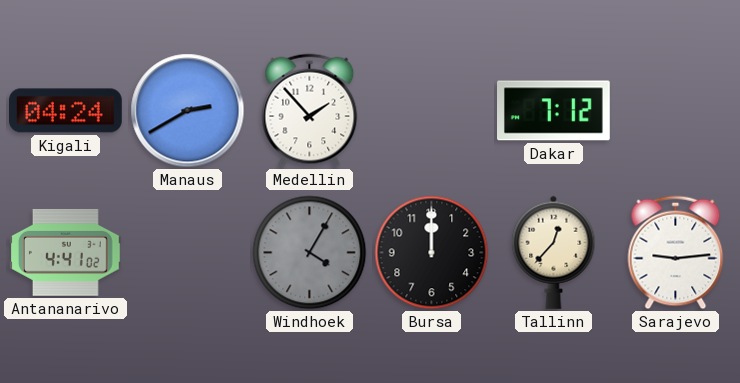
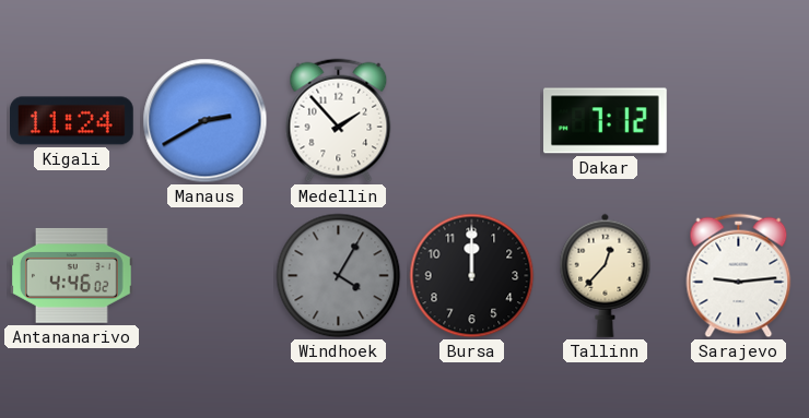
Kigali: 04:24 -> 11:24 (72, 121)
Antananarivo: 4:41 -> 4:46 (71, 275)
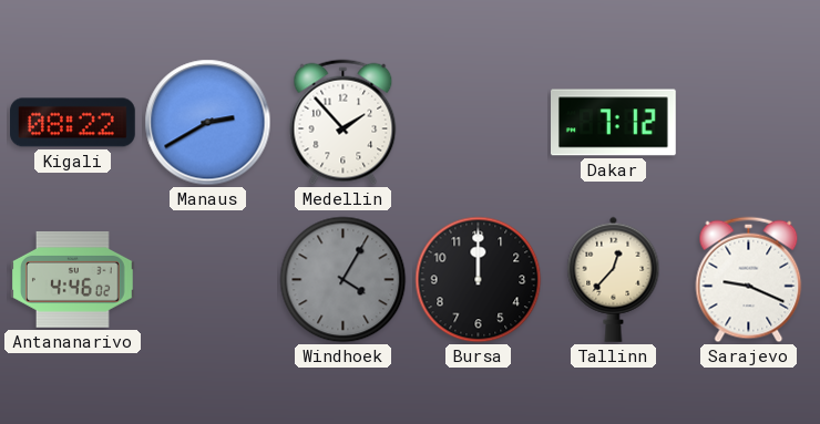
Kigali: 11:24 -> 08:22 (73, 123)
Sarajevo: 9:14 -> 9:19 (749, 280)
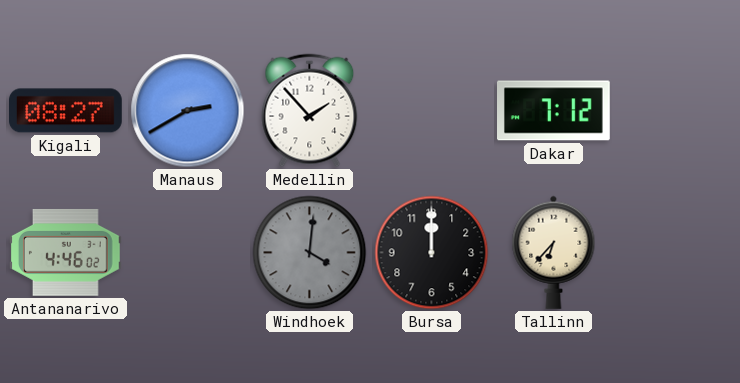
Kigali: 08:22 -> 08:27 (66, 111)
Windhoek: 4:05 -> 4:01 (310, 253)
Tallinn: 12:37 -> 6:37 (554, 252)
Sarajevo: 9:19 -> none (749, 280)
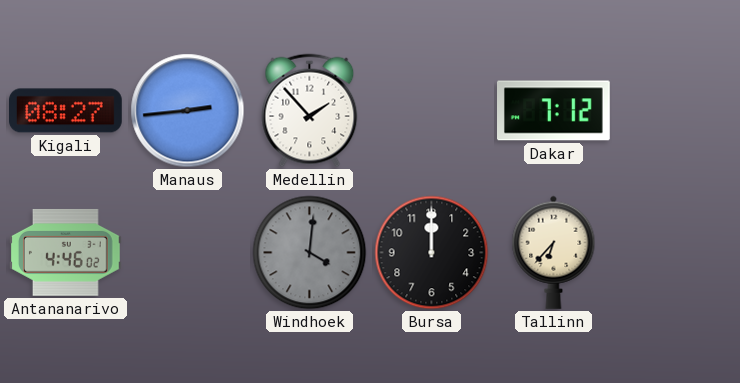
Manaus: 2:40 -> 2:44 (188, 111)
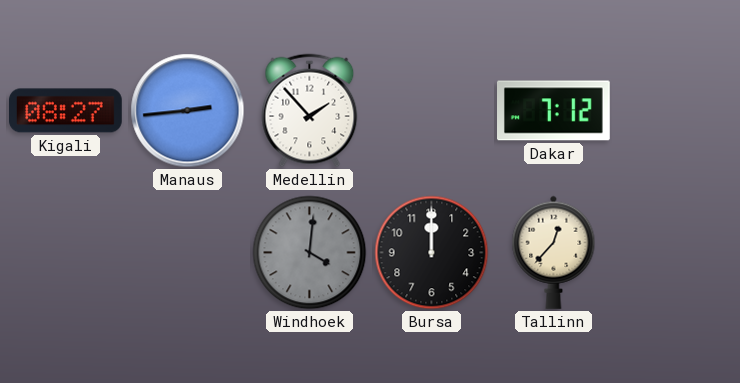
Antananarivo: 4:46 -> none (65, 252)
Tallinn: 6:37 -> 12:37 (554, 252)
